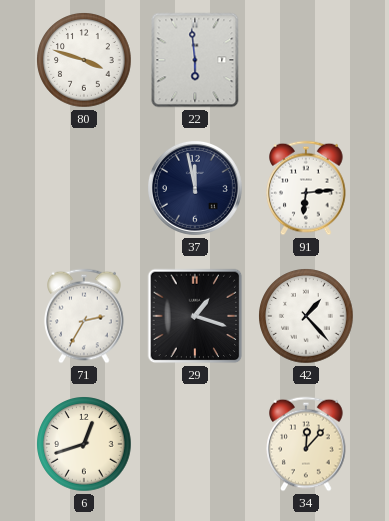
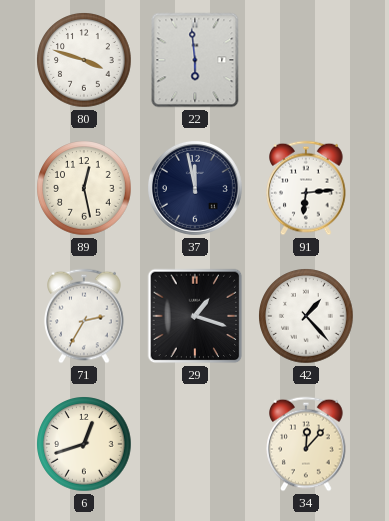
89: none -> 12:28 (84, 188)
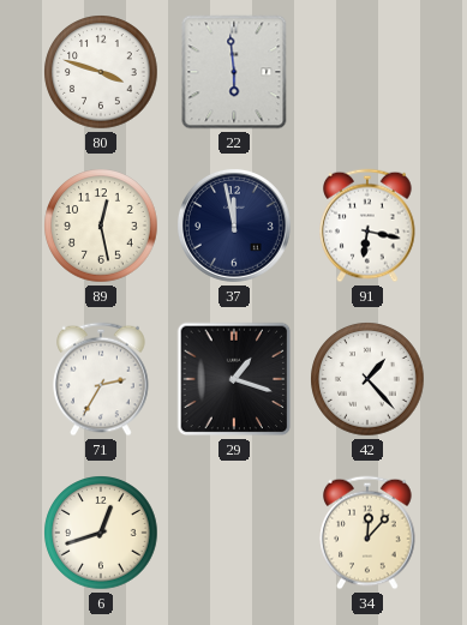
91: 6:14 -> 6:17 (367, 226)
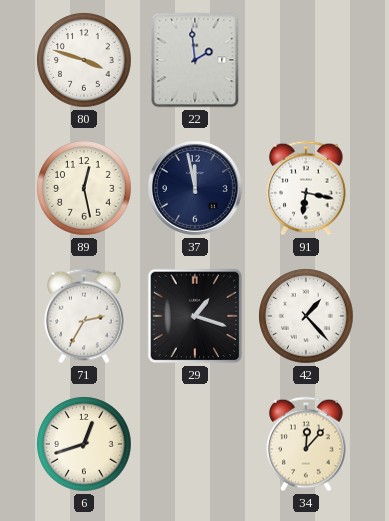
22: 5:59 -> 1:59 (195, 60)
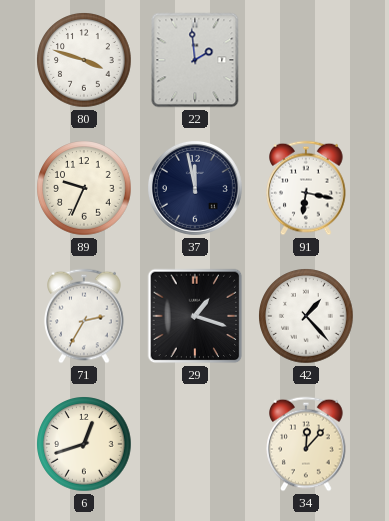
89: 12:28 -> 9:34 (84, 188)
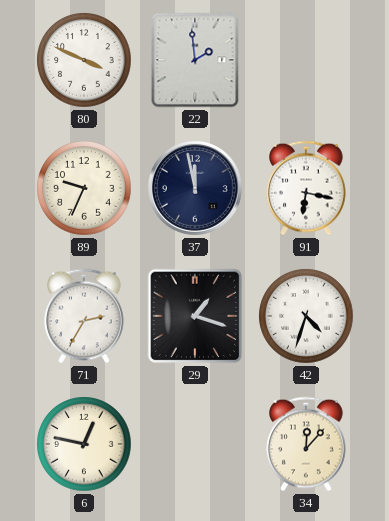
80: 3:48 -> 3:49 (84, 60)
42: 1:23 -> 4:33 (306, 316)
6: 12:42 -> 12:47 (84, 444)
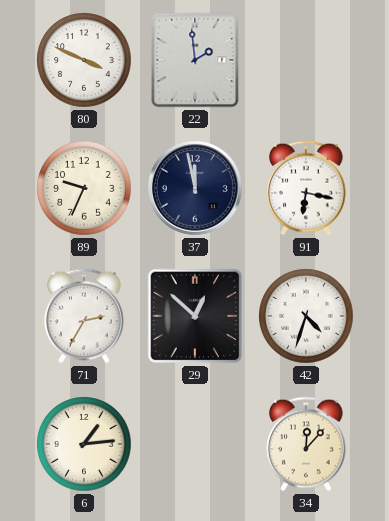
29: 1:18 -> 12:52 (195, 316)
6: 12:47 -> 1:14 (84, 444)
